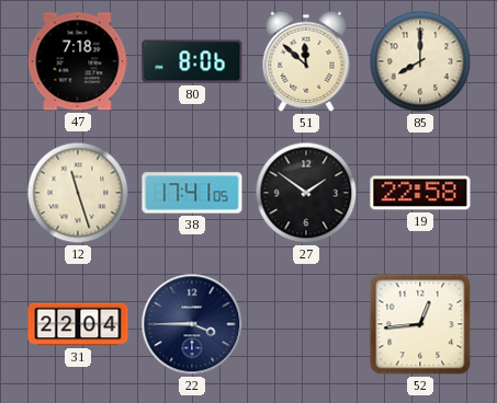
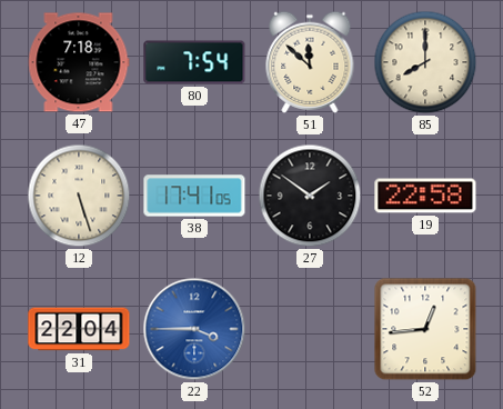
80: 8:06 -> 7:54 (194, 62)
12: 11:27 -> 5:27 (79, 196)
22 dial: navy -> blue (194, 329)
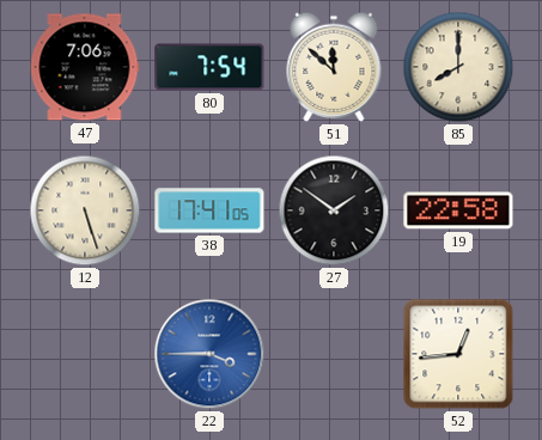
47: 7:18 -> 7:06 (85, 67)
31: 22:04 -> none (79, 329)
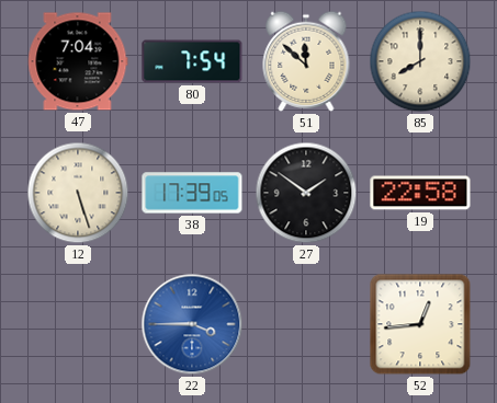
47: 7:06 -> 7:04 (78, 61)
38: 17:41 -> 17:39 (192, 193)
